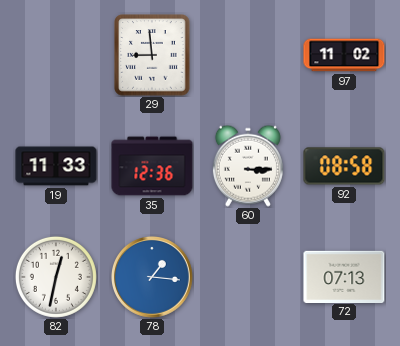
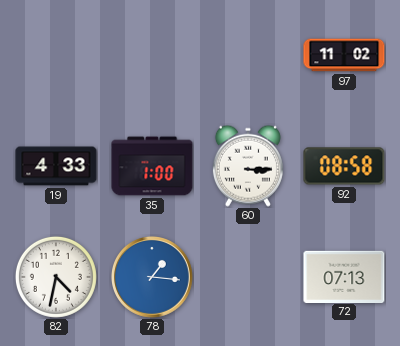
29: 8:59 -> none (152, 55)
19: 11:33 -> 4:33 (56, 166)
35: 12:36 -> 1:00 (152, 166)
82: 12:32 -> 4:32 (56, 277)
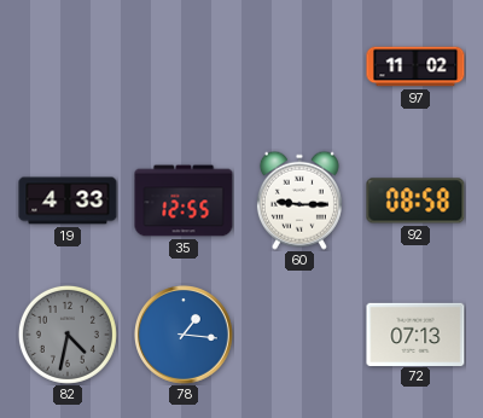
35: 1:00 -> 12:55 (184, 201)
60: 3:15 -> 9:15 (299, 201)
82 dial: white -> grey (68, 335)
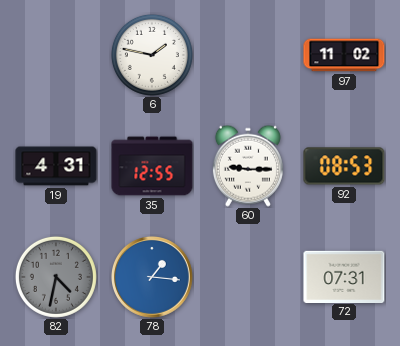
6: none -> 1:47 (152, 55)
19: 4:33 -> 4:31 (56, 166)
92: 08:58 -> 08:53 (344, 166)
72: 07:13 -> 07:31 (344, 276)
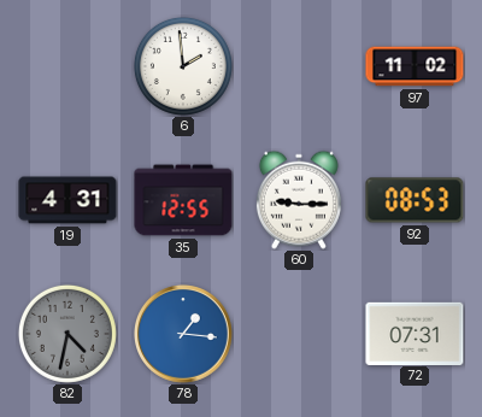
6: 1:47 -> 1:59 (183, 66)
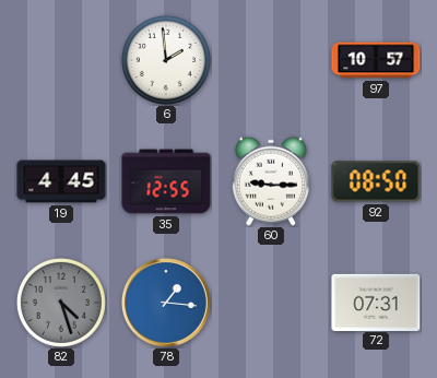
97: 11:02 -> 10:57 (376, 60)
19: 4:31 -> 4:45 (61, 181)
92: 08:53 -> 08:50 (376, 181)
82: 4:32 -> 4:27 (61, 303)
